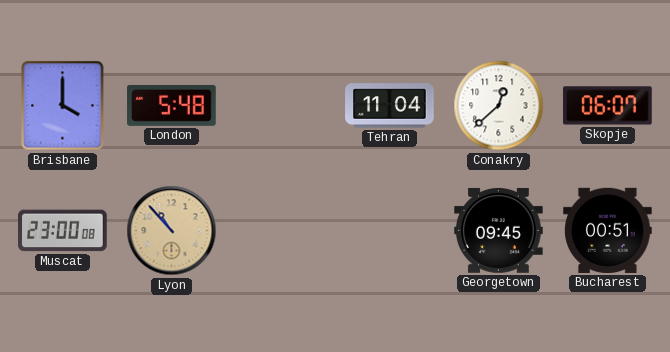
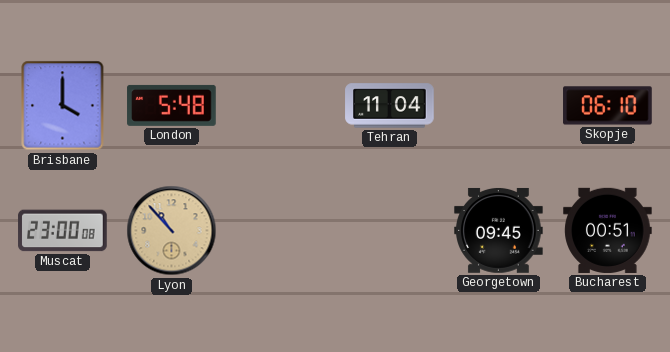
Conakry: 12:38 -> none (499, 106)
Skopje: 06:07 -> 06:10 (608, 106)
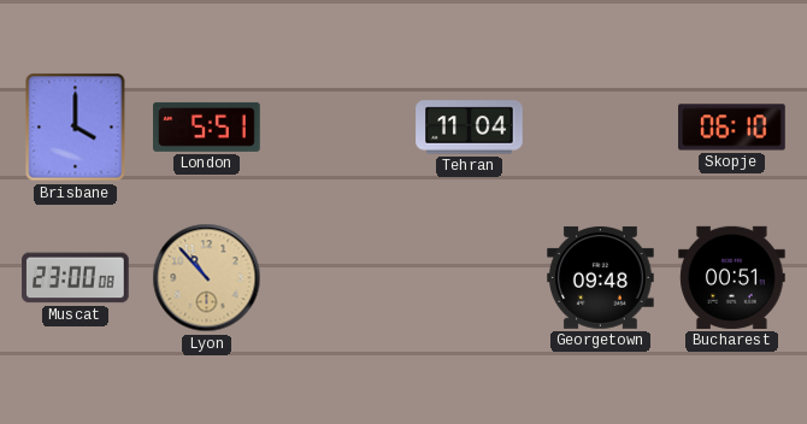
London: 5:48 -> 5:51 (207, 126)
Georgetown: 09:45 -> 09:48 (601, 277)
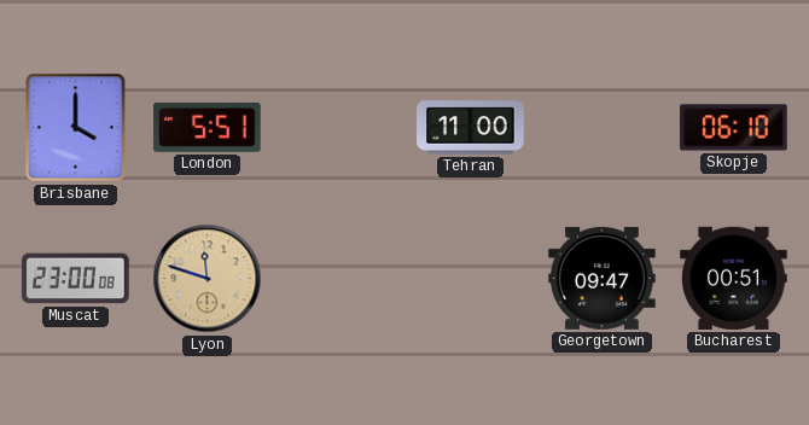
Tehran: 11:04 -> 11:00 (471, 128)
Lyon: 10:53 -> 11:48 (208, 279)
Georgetown: 09:48 -> 09:47 (603, 278)
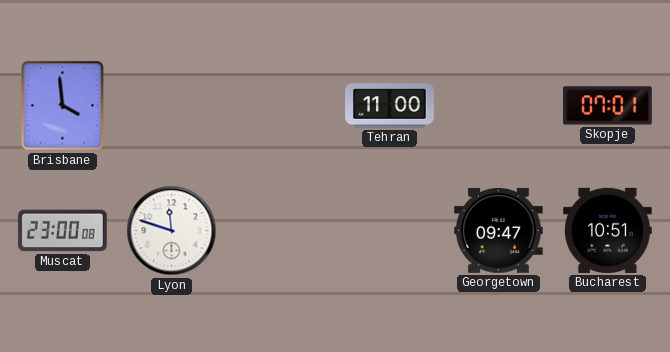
Brisbane: 4:00 -> 3:59 (63, 106)
London: 5:51 -> none (208, 127)
Skopje: 06:10 -> 07:01 (608, 106)
Lyon dial: champagne -> white (172, 231)
Bucharest: 00:51 -> 10:51 (608, 230)
